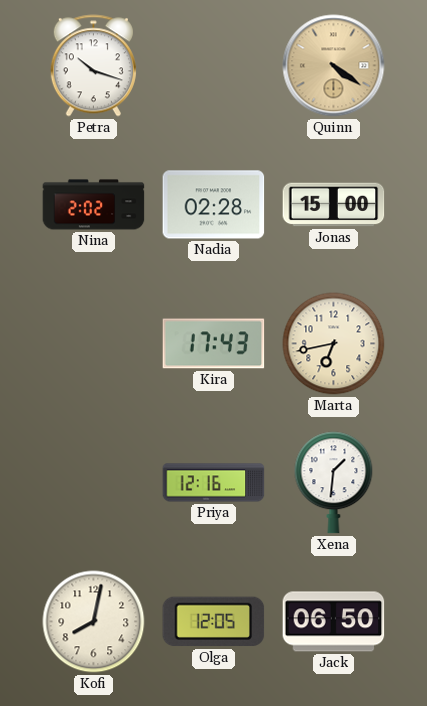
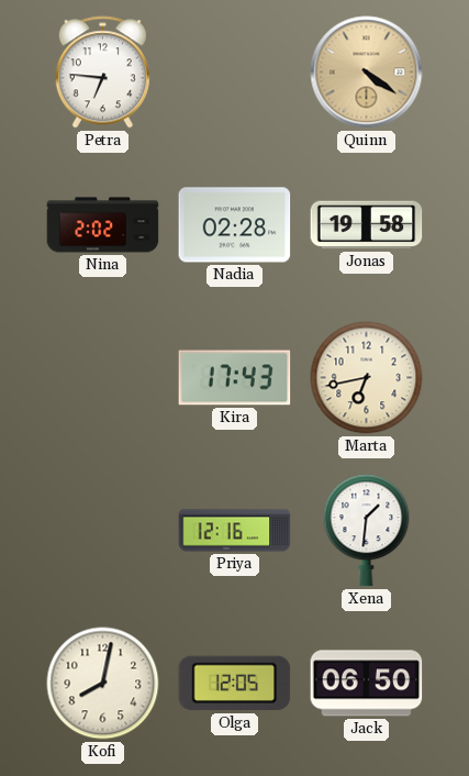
Petra: 10:18 -> 6:46 (102, 73)
Jonas: 15:00 -> 19:58 (367, 225)
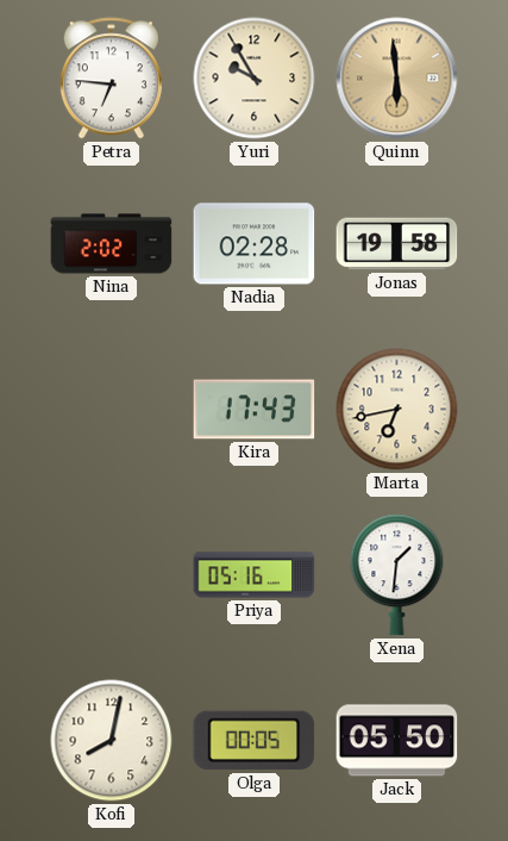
Yuri: none -> 9:55 (255, 79)
Quinn: 4:21 -> 5:59 (397, 79)
Priya: 12:16 -> 05:16 (255, 575)
Olga: 12:05 -> 00:05 (255, 741)
Jack: 06:50 -> 05:50 (397, 741)
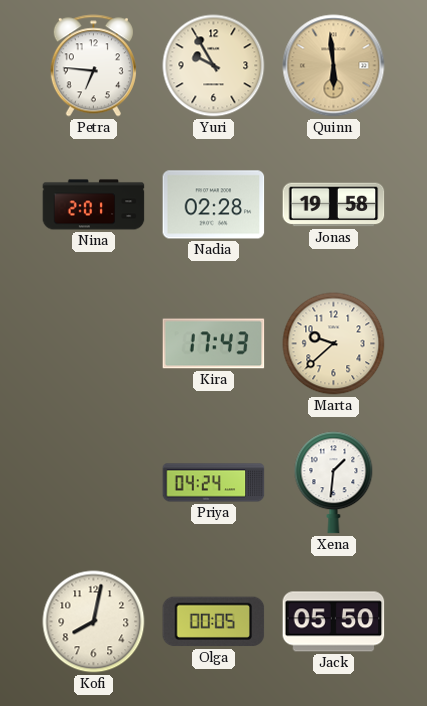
Nina: 2:02 -> 2:01 (94, 205)
Marta: 6:43 -> 9:38 (334, 344)
Priya: 05:16 -> 04:24 (214, 483)
